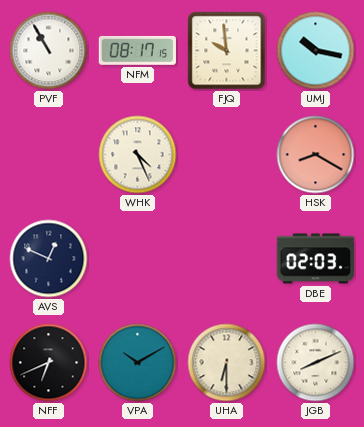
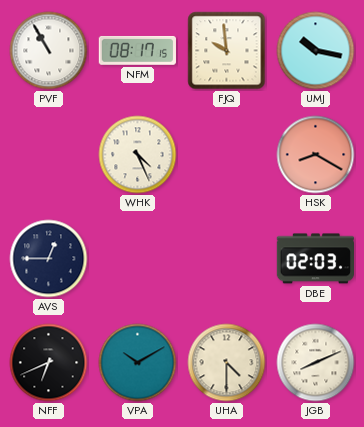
AVS: 12:49 -> 12:45 (49, 259)
UHA: 6:30 -> 4:30 (227, 363)
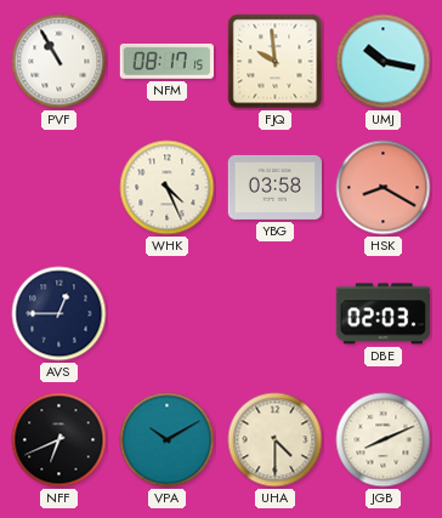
YBG: none -> 03:58 (274, 187)
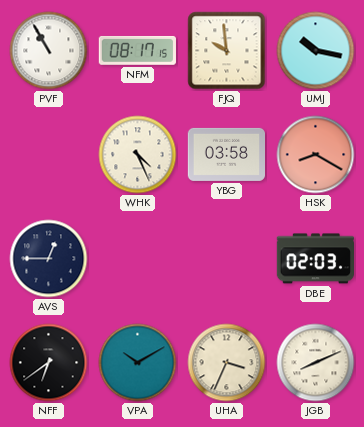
NFF: 6:41 -> 6:39 (49, 363)
UHA: 4:30 -> 3:34 (227, 363)
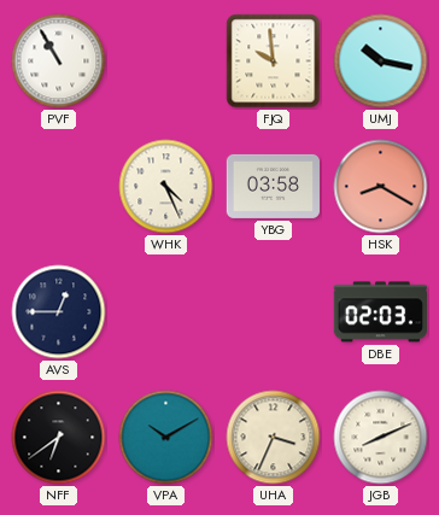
NFM: 08:17 -> none (137, 50)
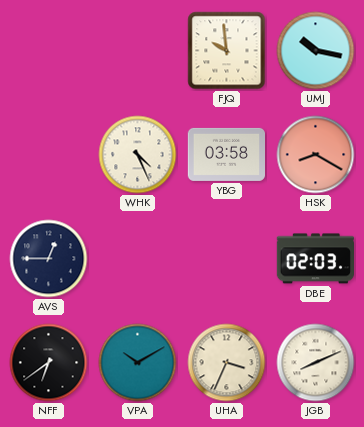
PVF: 10:55 -> none (59, 62)
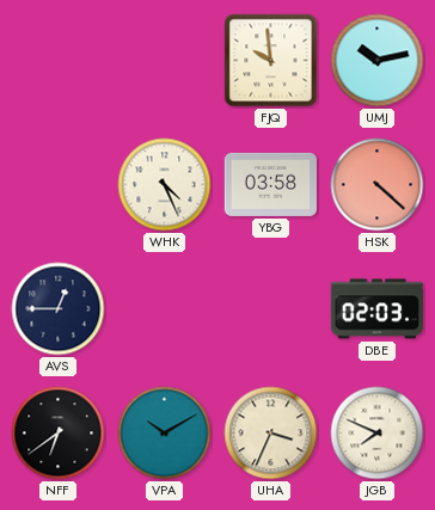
UMJ: 10:17 -> 10:13 (378, 61)
HSK: 8:20 -> 4:22 (378, 185)
JGB: 8:11 -> 7:49 (378, 434)
